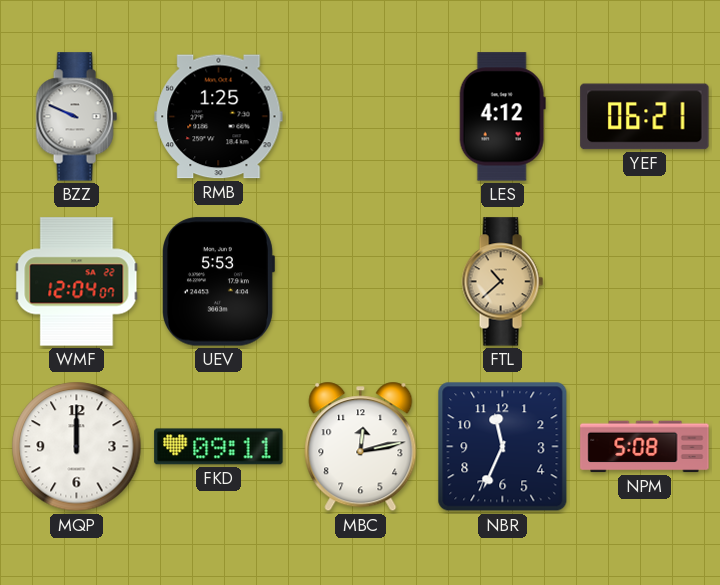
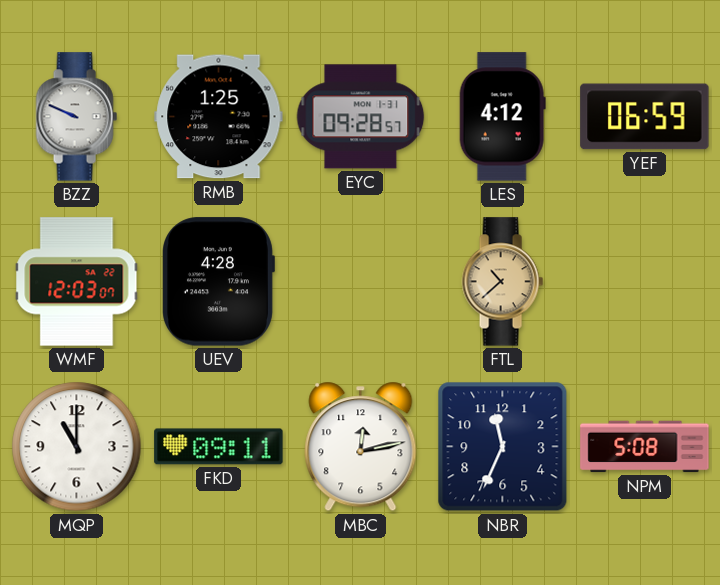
EYC: none -> 09:28 (361, 117)
YEF: 06:21 -> 06:59 (645, 117)
WMF: 12:04 -> 12:03 (77, 282)
UEV: 5:53 -> 4:28 (219, 282)
MQP: 12:00 -> 11:00 (77, 447)
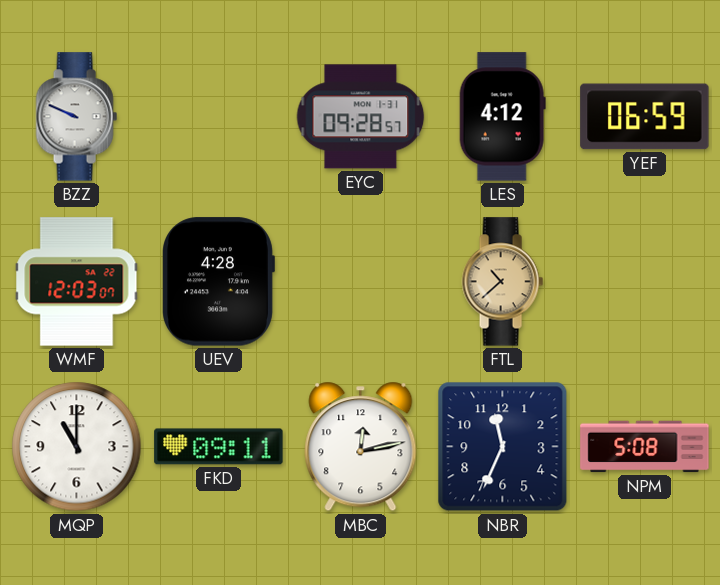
RMB: 1:25 -> none (219, 117)
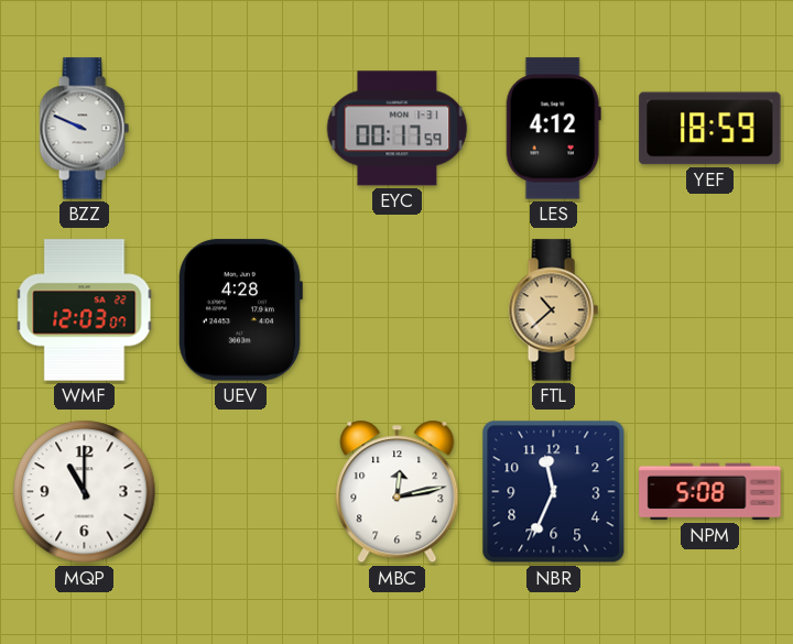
EYC: 09:28 -> 00:17 (398, 129)
YEF: 06:59 -> 18:59 (710, 129)
FKD: 09:11 -> none (219, 447)
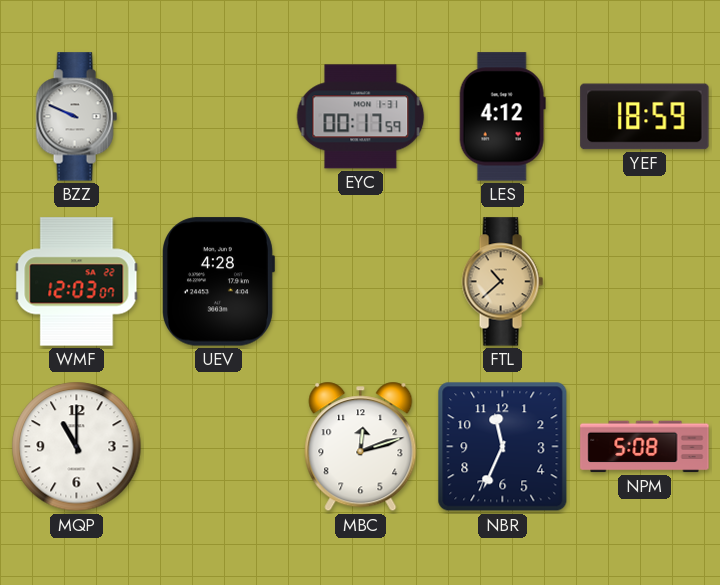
MBC: 12:13 -> 12:12 (361, 447)
